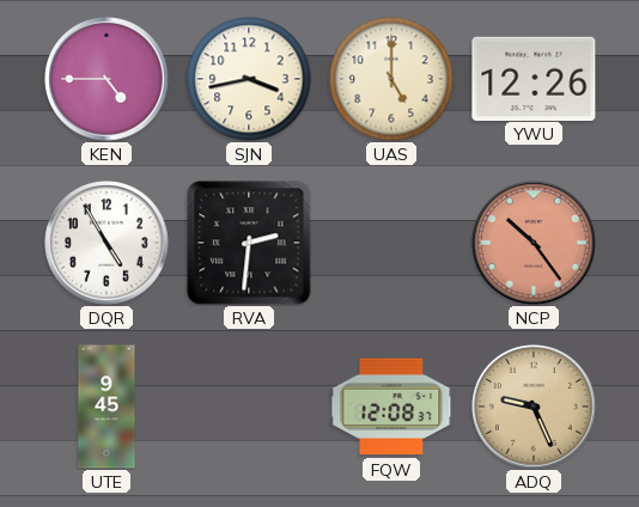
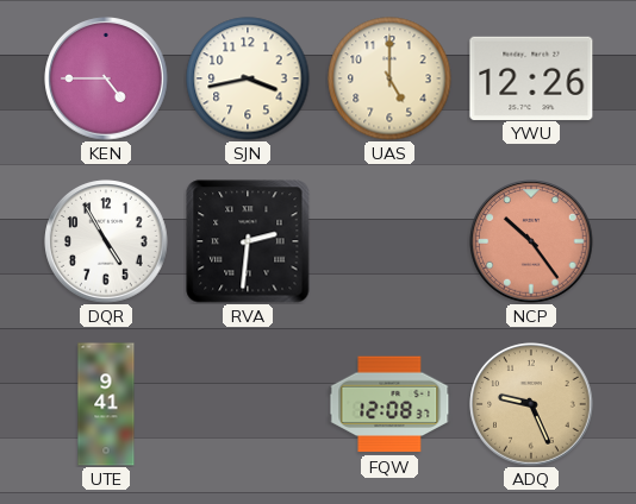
UTE: 9:45 -> 9:41 (106, 404)
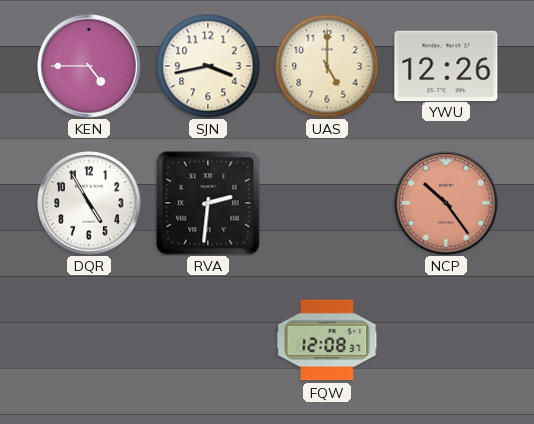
UTE: 9:41 -> none (106, 404)
ADQ: 9:26 -> none (531, 404)
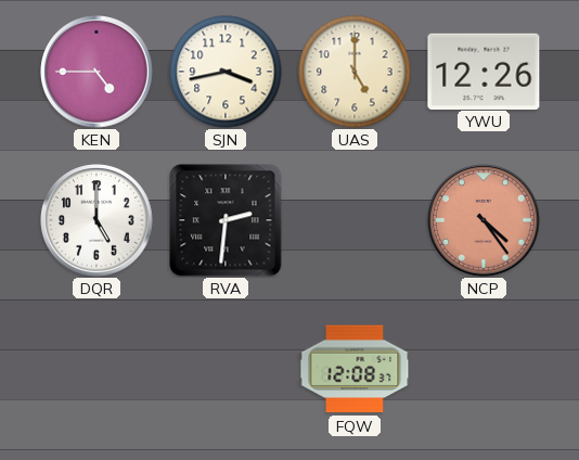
DQR: 4:55 -> 5:00 (97, 220)
NCP: 10:24 -> 4:24 (484, 220)
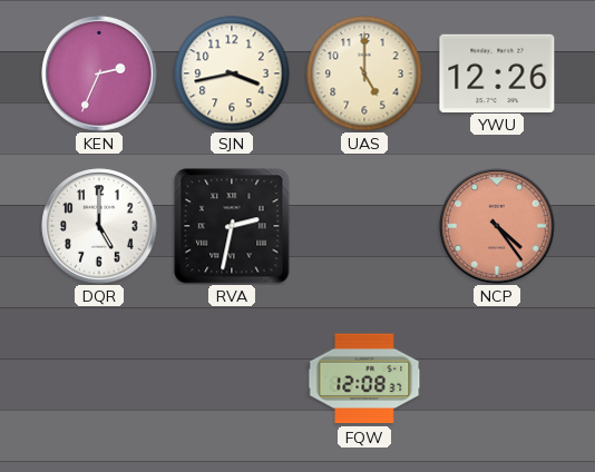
KEN: 4:45 -> 2:34 (99, 73)
RVA: 2:31 -> 2:32 (232, 226)
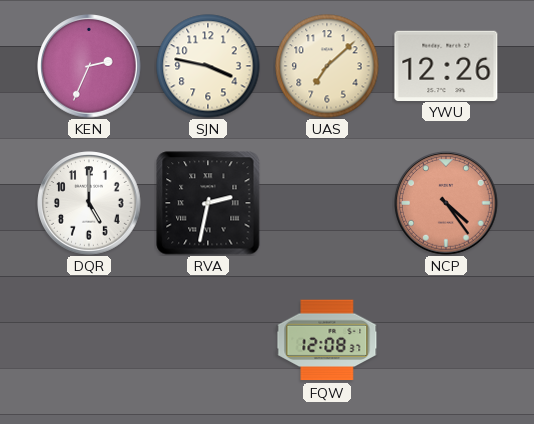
SJN: 3:43 -> 3:47 (208, 66)
UAS: 5:00 -> 7:08 (327, 66)
